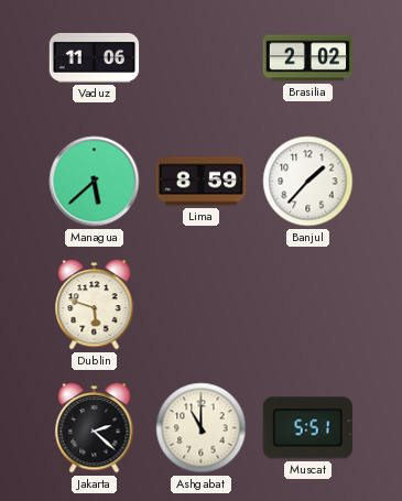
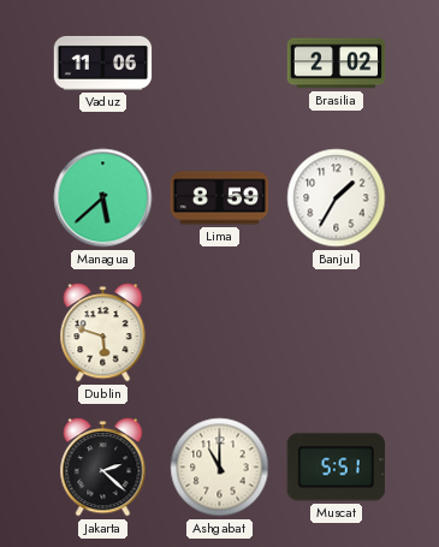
Banjul: 1:37 -> 1:35 (337, 198)
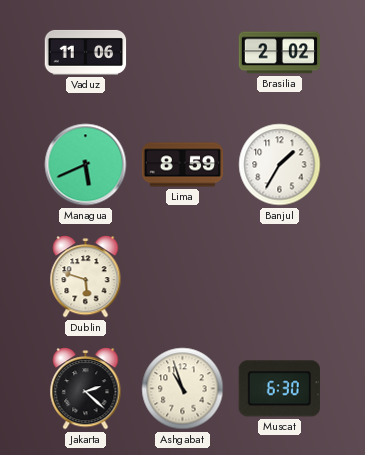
Managua: 5:38 -> 5:41 (86, 165)
Ashgabat: 11:00 -> 10:57 (183, 389)
Muscat: 5:51 -> 6:30 (279, 389)
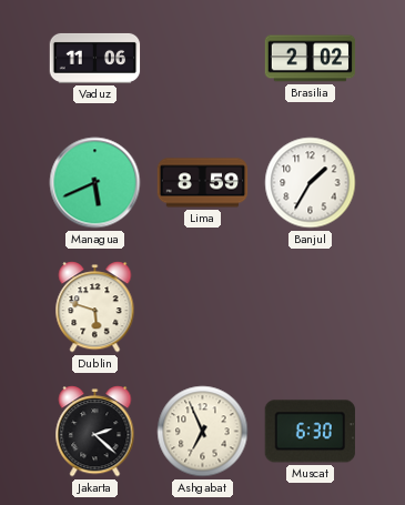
Ashgabat: 10:57 -> 6:56 (203, 432)
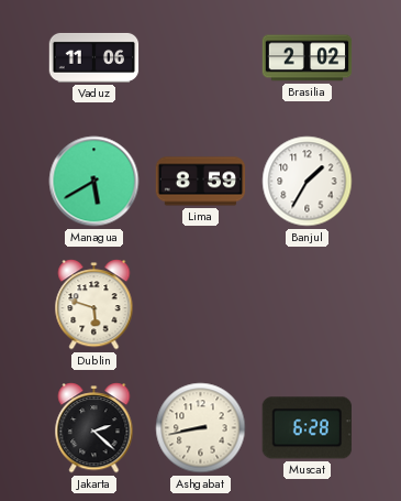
Managua: 5:41 -> 5:40 (94, 182)
Ashgabat: 6:56 -> 8:43 (201, 428)
Muscat: 6:30 -> 6:28 (307, 428)
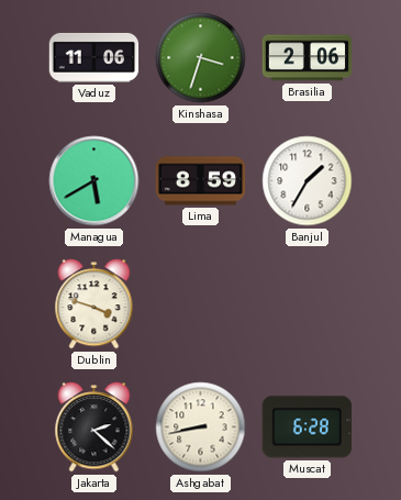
Kinshasa: none -> 3:33 (201, 58)
Brasilia: 2:02 -> 2:06 (308, 58)
Dublin: 5:48 -> 3:48 (94, 304)
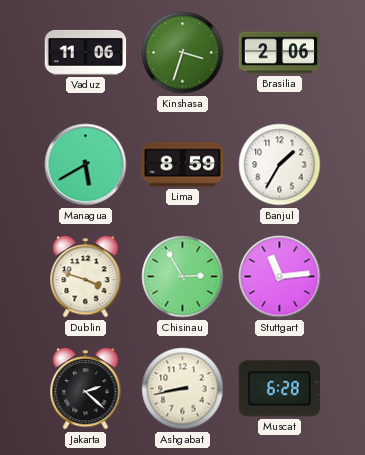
Chisinau: none -> 2:55 (183, 277)
Stuttgart: none -> 11:14 (280, 277)
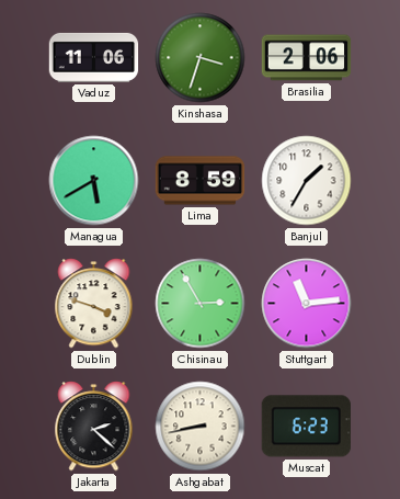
Muscat: 6:28 -> 6:23 (306, 427)
